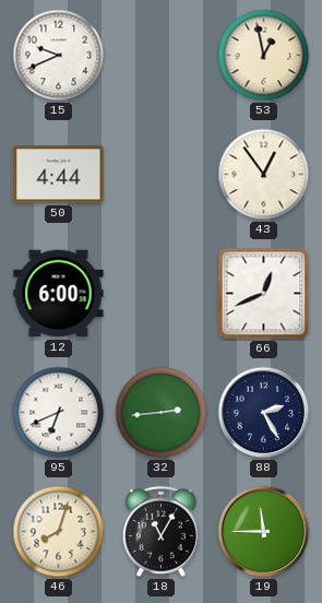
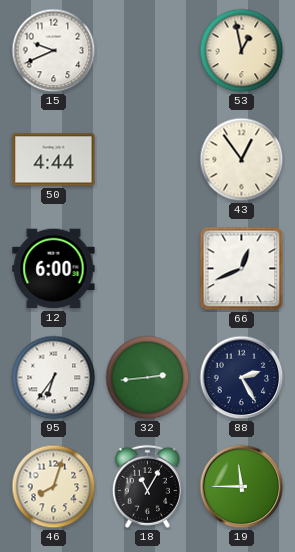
95: 6:41 -> 6:36 (54, 378)
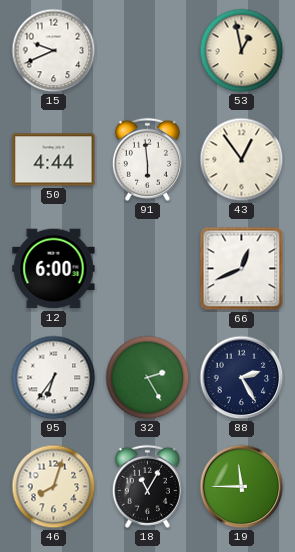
91: none -> 5:59 (147, 159)
32: 2:44 -> 2:25 (148, 378)
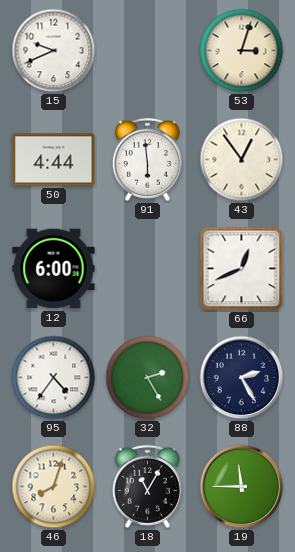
53: 12:58 -> 3:03 (242, 51)
95: 6:36 -> 4:36 (54, 378)
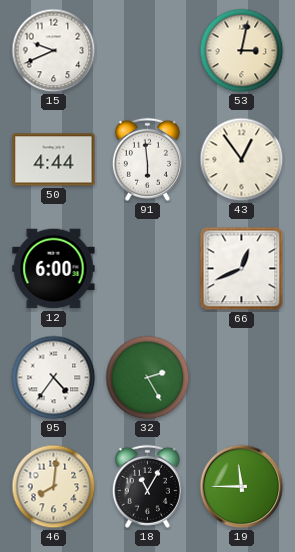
53: 3:03 -> 3:02 (242, 51)
88: 2:25 -> none (242, 378)
46: 8:03 -> 8:01 (54, 487)
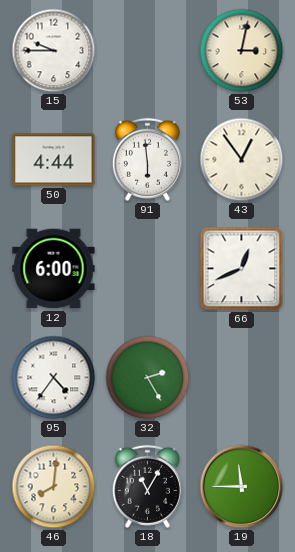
15: 9:41 -> 9:45 (54, 51)
